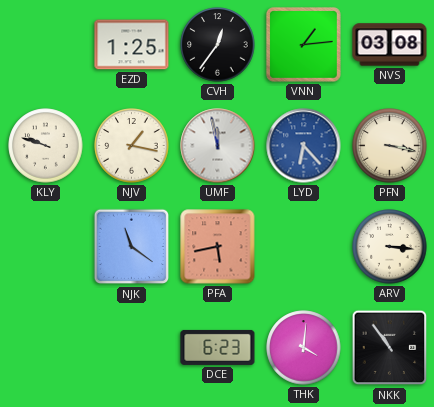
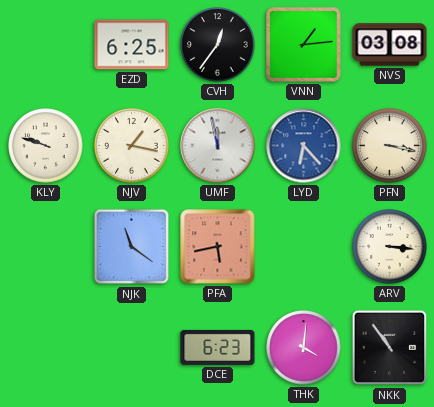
EZD: 1:25 -> 6:25 (132, 45)
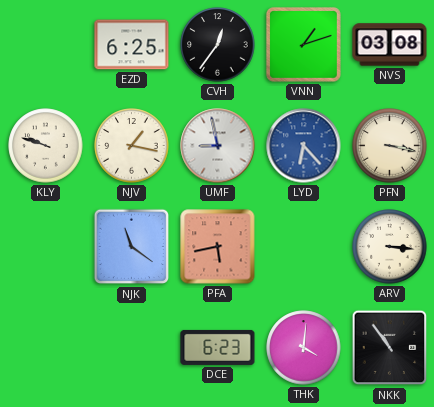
VNN: 1:14 -> 1:12 (303, 44)
UMF: 11:58 -> 8:58 (218, 146)
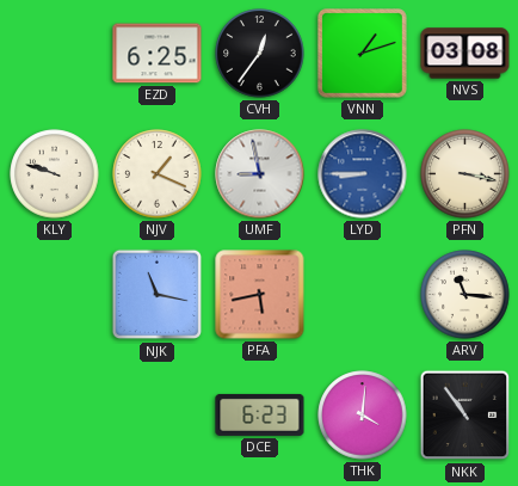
NJV: 1:17 -> 1:19 (158, 174)
LYD: 6:23 -> 8:45 (363, 174)
NJK: 11:21 -> 11:17 (158, 295)
ARV: 3:16 -> 11:16 (465, 295)
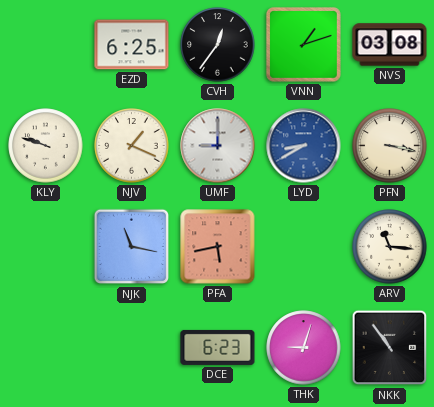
UMF: 8:58 -> 9:00 (218, 146)
LYD: 8:45 -> 8:40 (304, 146)
THK: 4:01 -> 9:03 (304, 348)
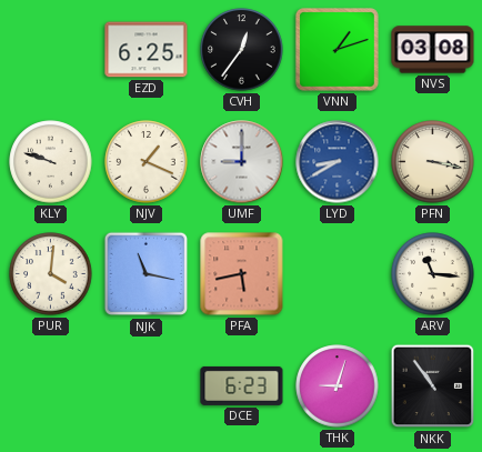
PUR: none -> 4:01 (51, 274)
